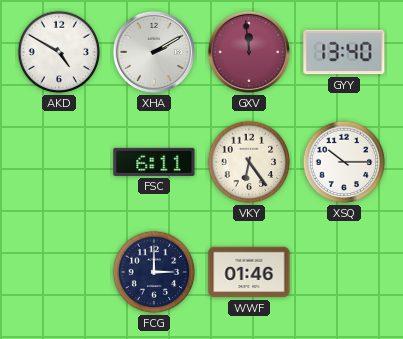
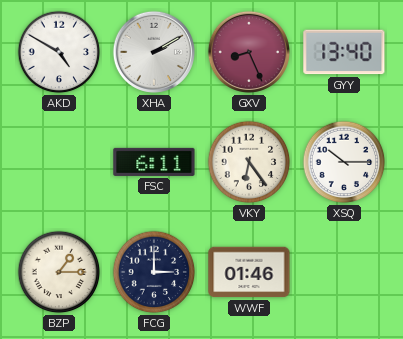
GXV: 11:59 -> 8:26 (249, 52)
BZP: none -> 1:15 (59, 272)
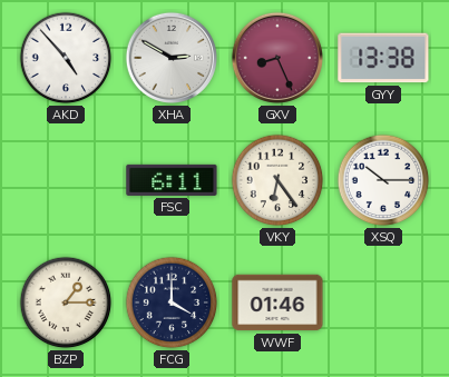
AKD: 4:50 -> 4:53 (66, 58)
XHA: 2:10 -> 2:50 (172, 58)
GYY: 13:40 -> 13:38 (383, 58)
FCG: 3:00 -> 4:00 (172, 302)
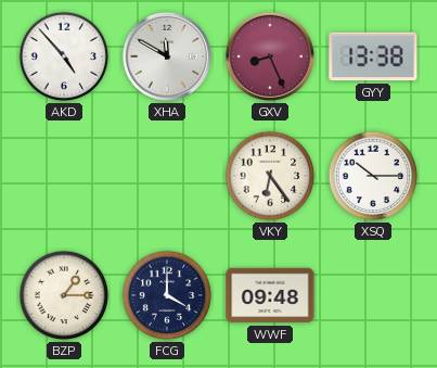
XHA: 2:50 -> 11:50 (167, 56)
FSC: 6:11 -> none (172, 180)
WWF: 01:46 -> 09:48 (270, 295)
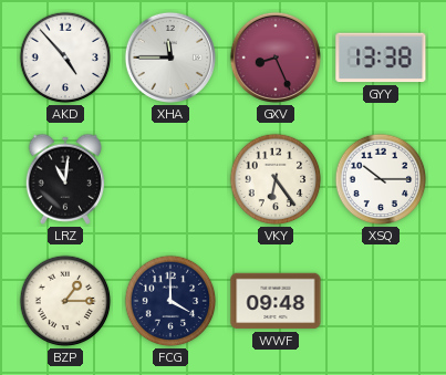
XHA: 11:50 -> 11:45 (170, 58)
LRZ: none -> 11:01 (65, 179)
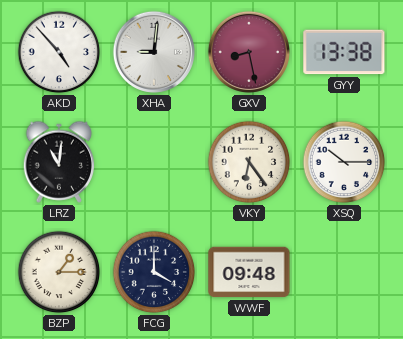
XHA: 11:45 -> 9:01 (154, 52)
GXV: 8:26 -> 8:28 (249, 52)
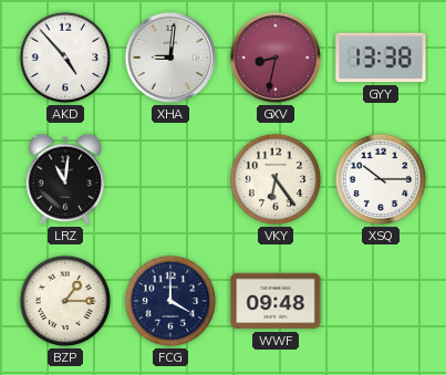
GXV: 8:28 -> 8:32 (276, 58)
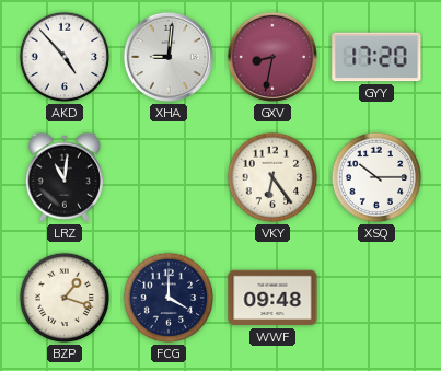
GYY: 13:38 -> 17:20 (376, 57)
BZP: 1:15 -> 1:18 (65, 298)
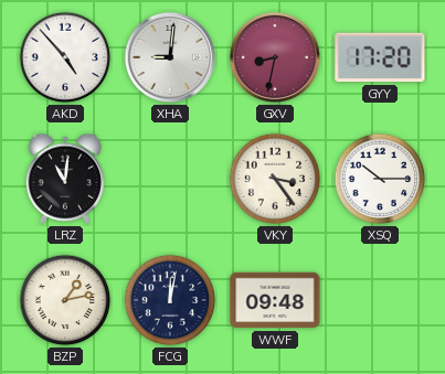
VKY: 6:24 -> 3:24 (275, 179)
BZP: 1:18 -> 1:13 (65, 300)
FCG: 4:00 -> 12:02 (170, 300)
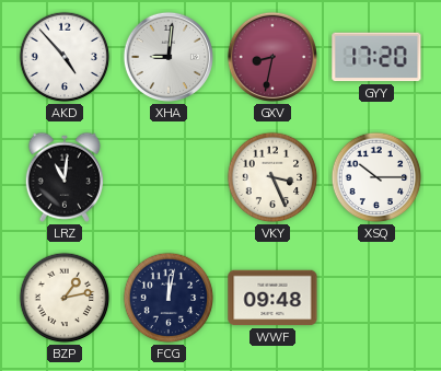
VKY: 3:24 -> 3:26 (272, 177)
